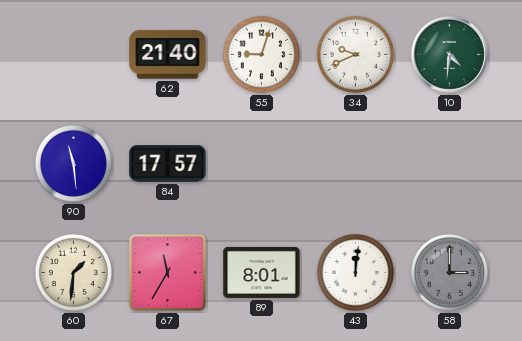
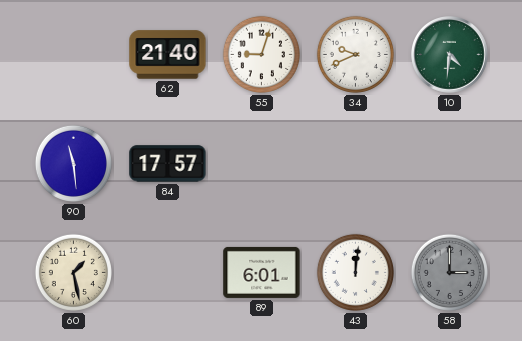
60: 1:31 -> 1:28 (73, 272)
67: 11:35 -> none (168, 273)
89: 8:01 -> 6:01 (262, 272)
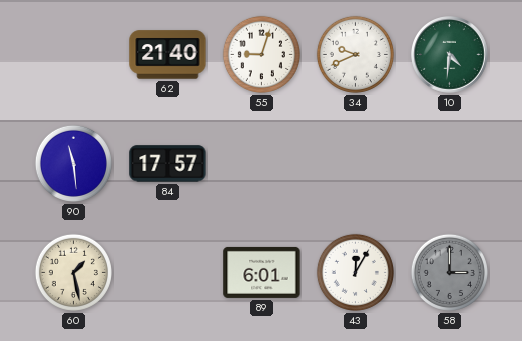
43: 12:01 -> 12:05 (355, 272)
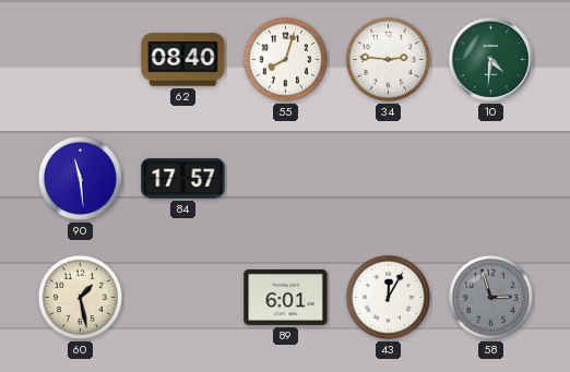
62: 21:40 -> 08:40 (183, 60)
55: 9:03 -> 8:03 (285, 59)
34: 9:41 -> 2:46 (388, 59)
58: 3:00 -> 2:57 (490, 297)
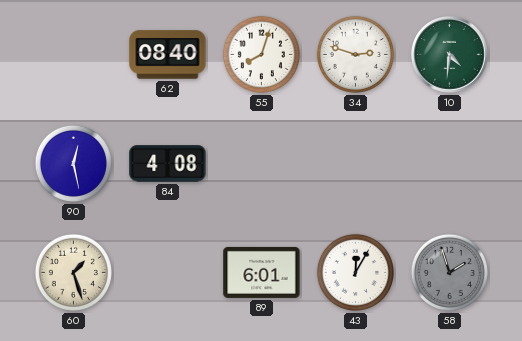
34: 2:46 -> 2:48 (355, 54)
90: 11:29 -> 12:28 (73, 163)
84: 17:57 -> 4:08 (168, 164)
60: 1:28 -> 1:27 (73, 272)
58: 2:57 -> 1:57 (449, 272)
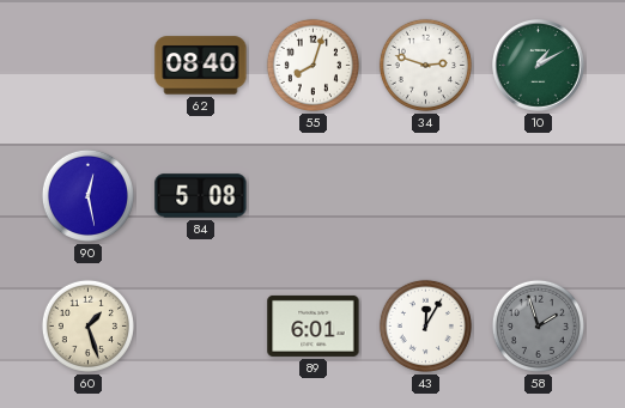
10: 4:31 -> 1:10 (539, 66)
84: 4:08 -> 5:08 (201, 196)
